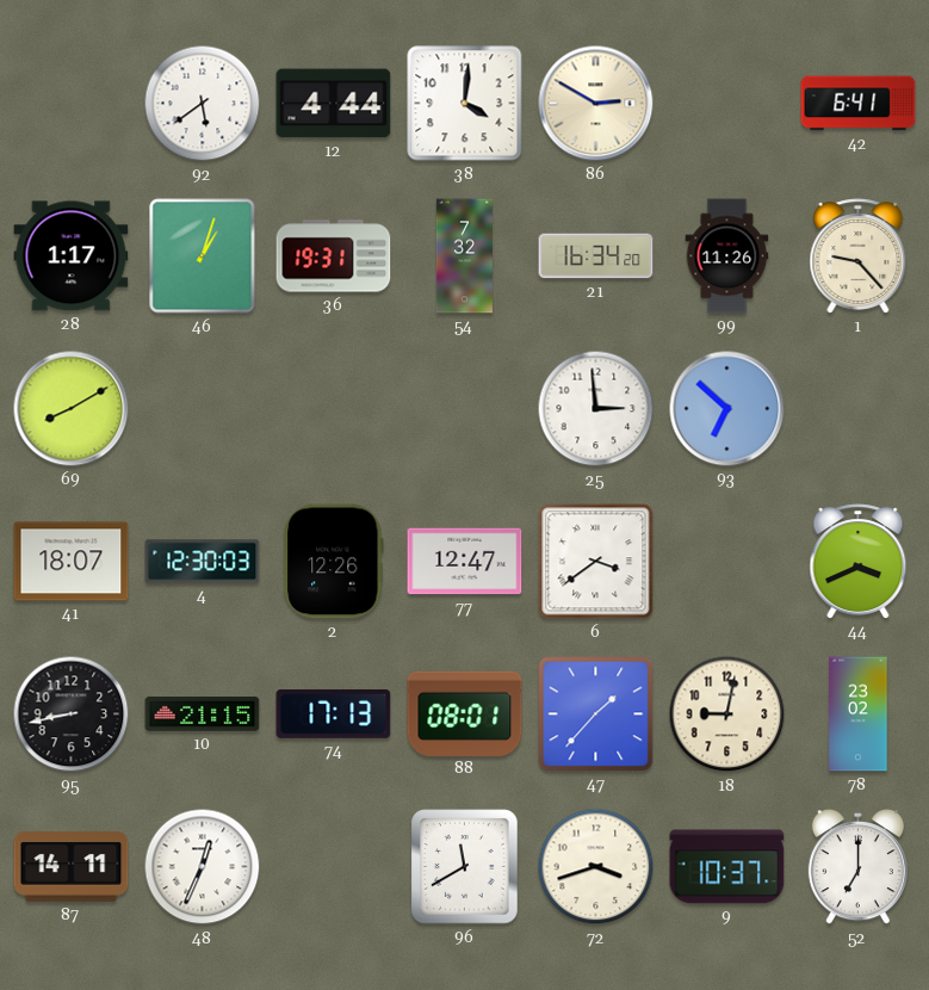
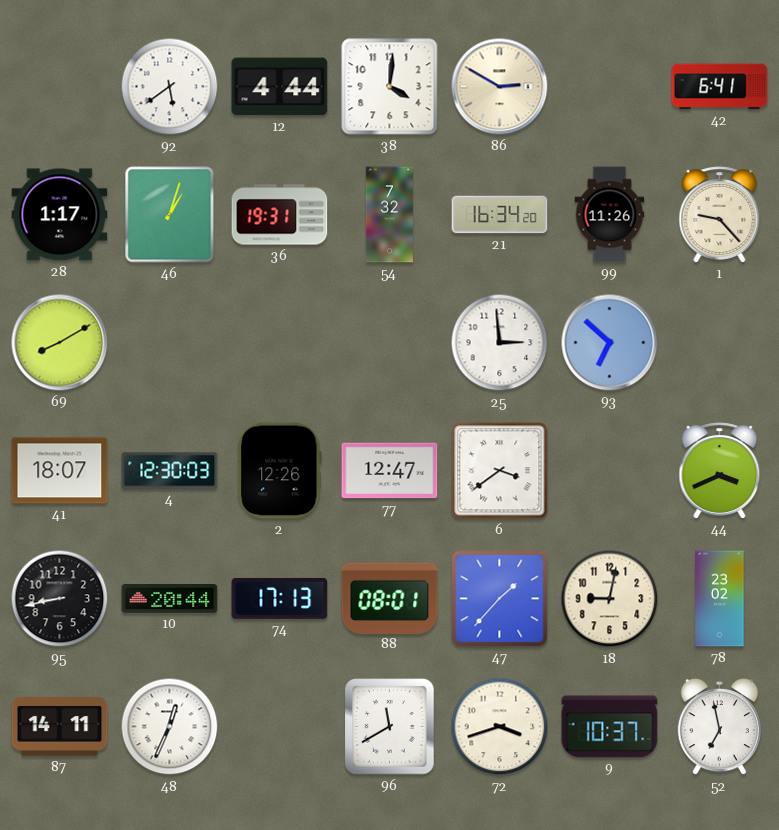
10: 21:15 -> 20:44 (170, 599)
52: 7:00 -> 6:58 (719, 728)
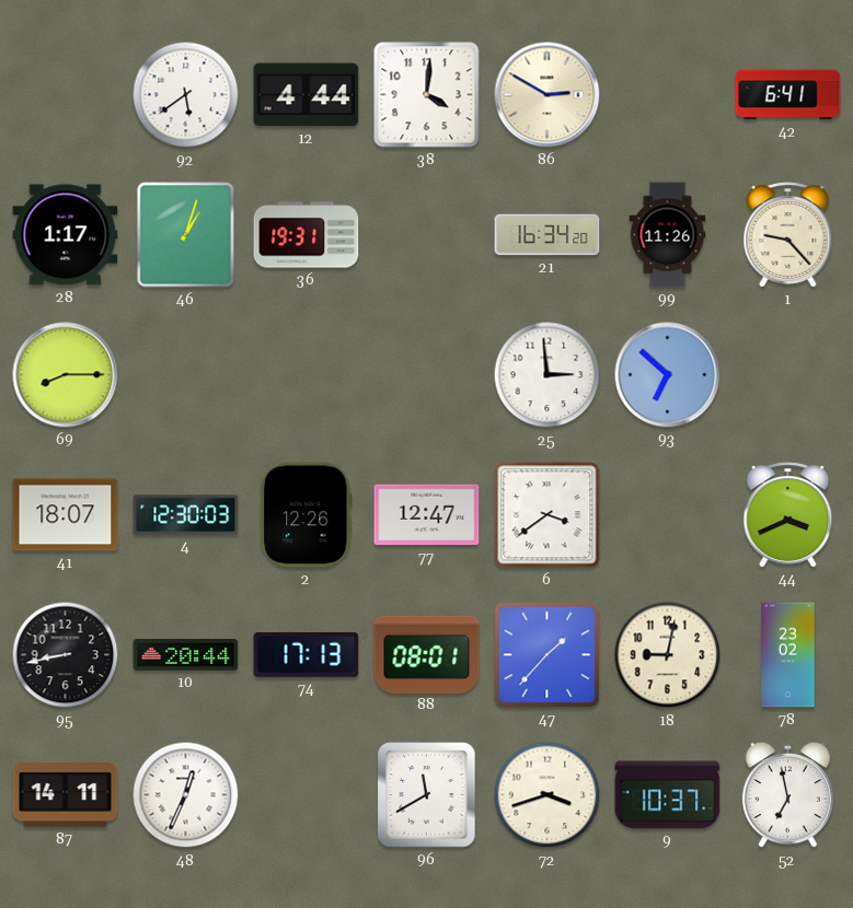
54: 7:32 -> none (389, 215)
69: 8:10 -> 8:15 (66, 375)
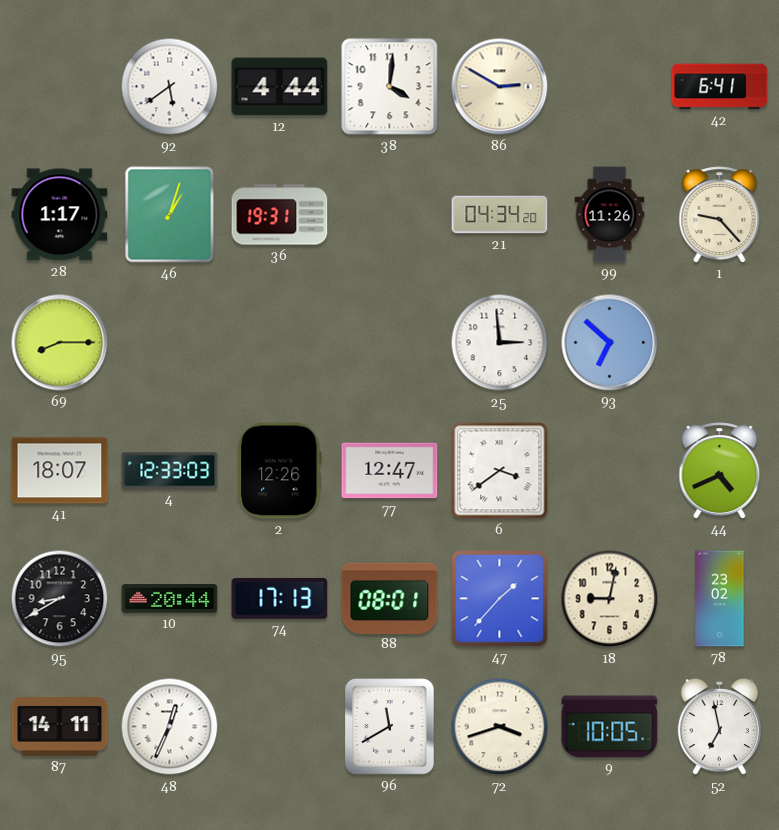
21: 16:34 -> 04:34 (500, 215)
4: 12:30 -> 12:33 (170, 471)
44: 3:41 -> 4:41 (720, 471)
95: 8:43 -> 8:40 (60, 599)
9: 10:37 -> 10:05 (610, 727)
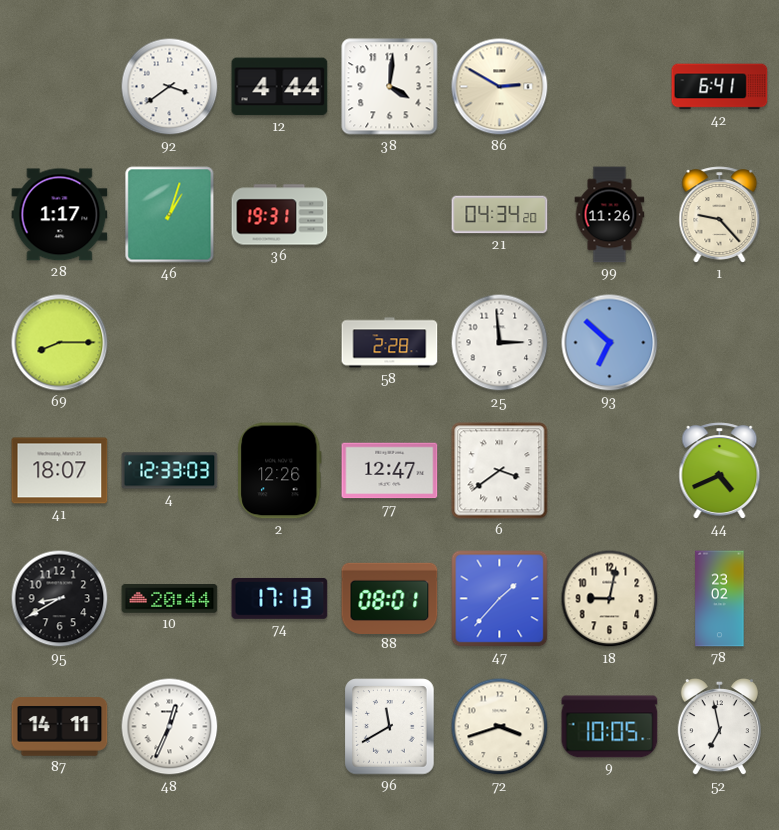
92: 5:39 -> 3:39 (170, 87)
58: none -> 2:28 (390, 343)
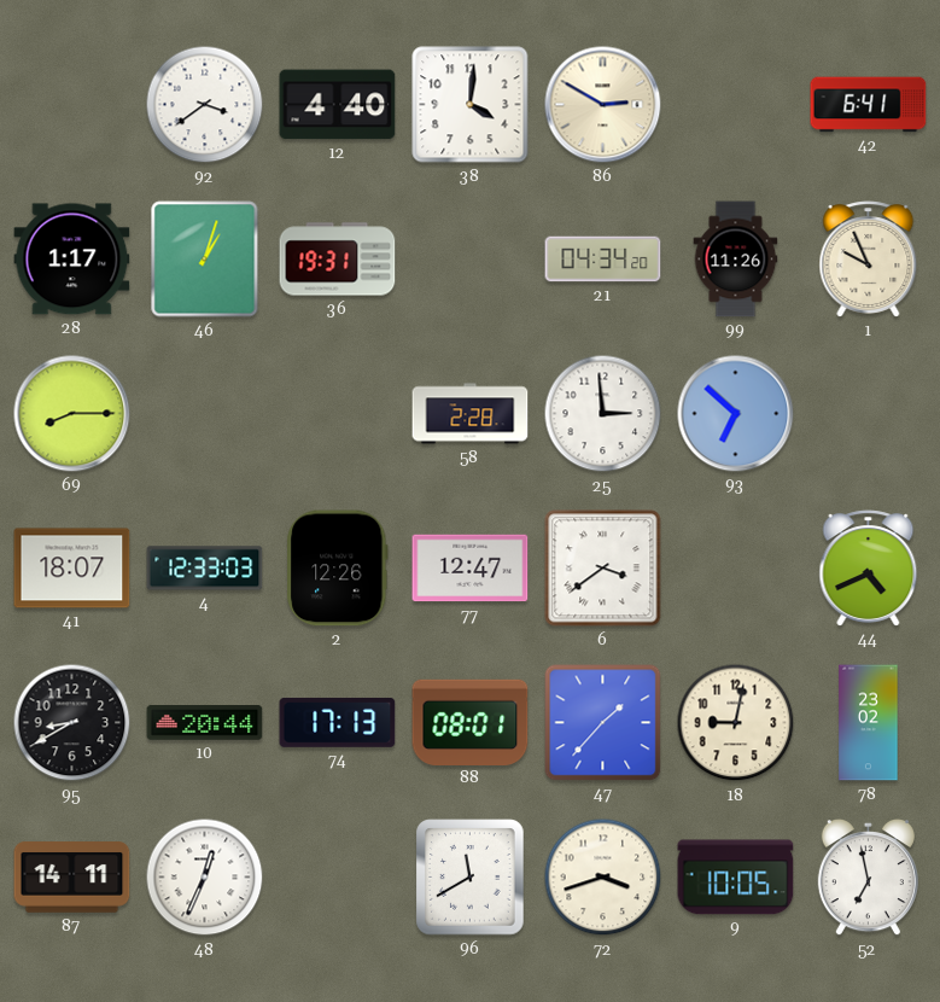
12: 4:44 -> 4:40 (338, 105)
1: 9:23 -> 9:56 (869, 260)
